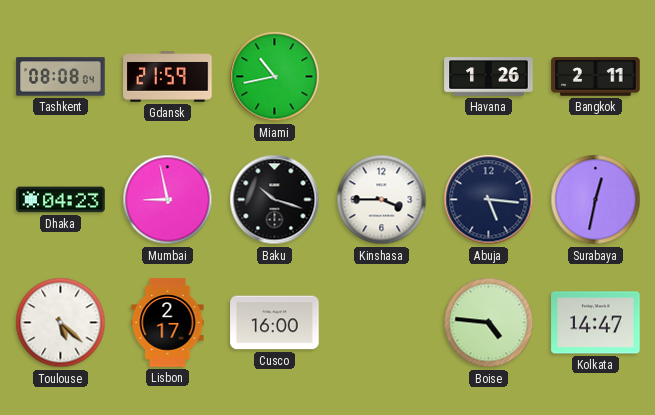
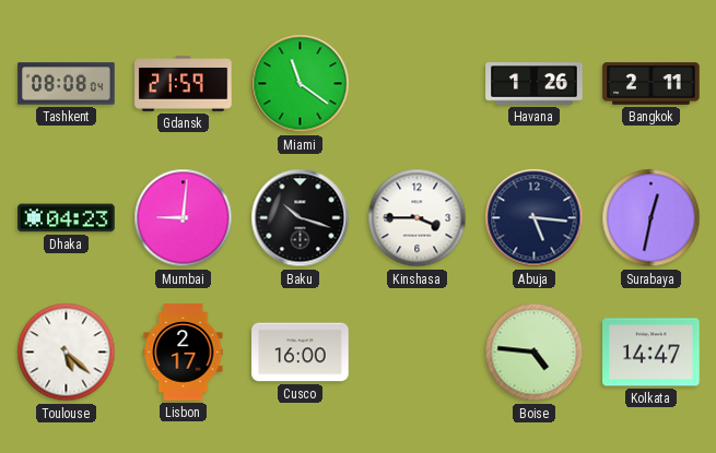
Miami: 10:43 -> 11:21 (301, 84)
Mumbai: 8:58 -> 9:01 (184, 218)
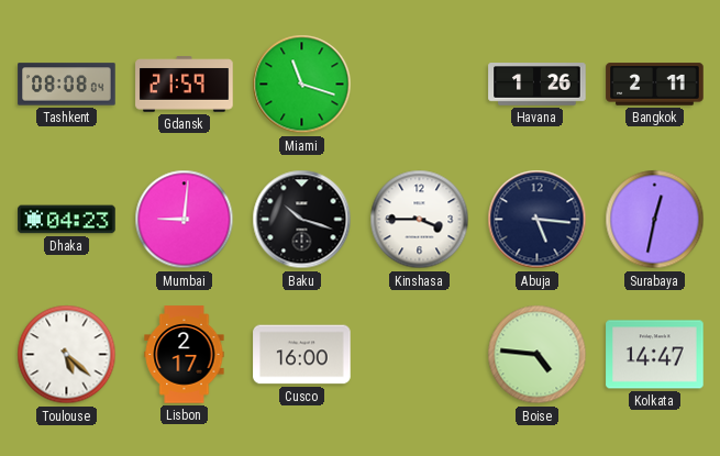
Miami: 11:21 -> 11:18 (302, 85)
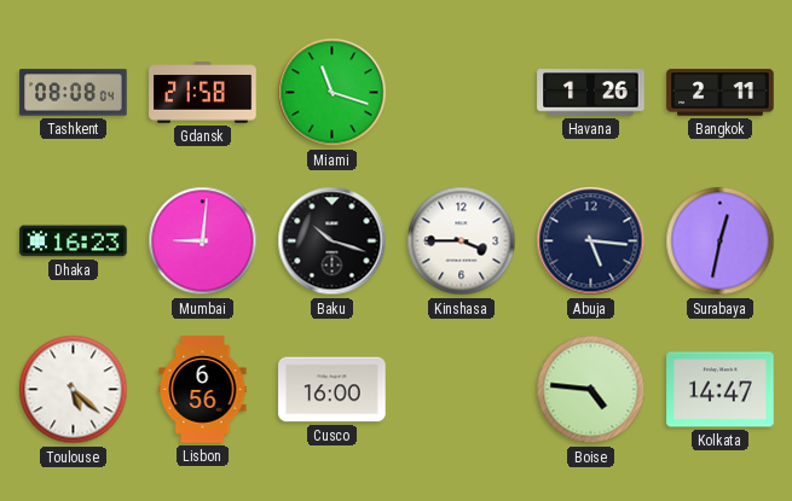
Gdansk: 21:59 -> 21:58 (203, 93)
Dhaka: 04:23 -> 16:23 (74, 241)
Lisbon: 2:17 -> 6:56 (203, 390)
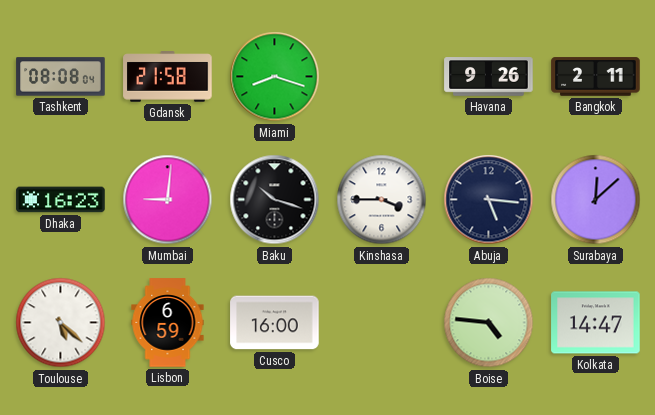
Miami: 11:18 -> 8:18 (275, 77)
Havana: 1:26 -> 9:26 (489, 77)
Surabaya: 12:32 -> 12:08 (596, 200)
Lisbon: 6:56 -> 6:59 (168, 323)
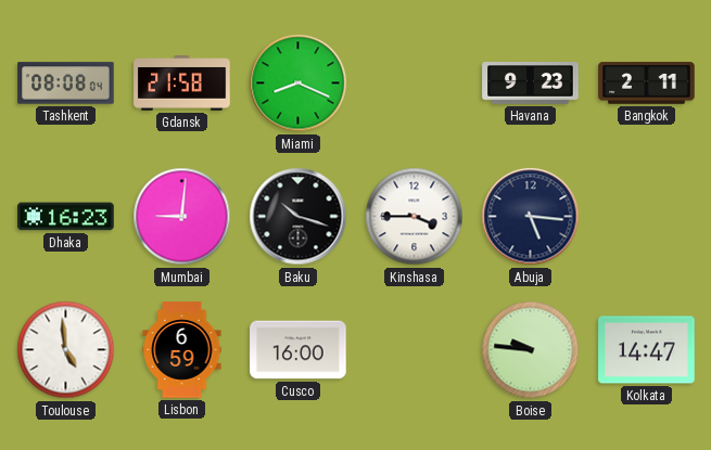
Miami: 8:18 -> 8:19 (299, 83)
Havana: 9:26 -> 9:23 (531, 83)
Surabaya: 12:08 -> none (596, 200)
Toulouse: 5:22 -> 4:59 (66, 350)
Boise: 4:46 -> 9:46 (531, 350)
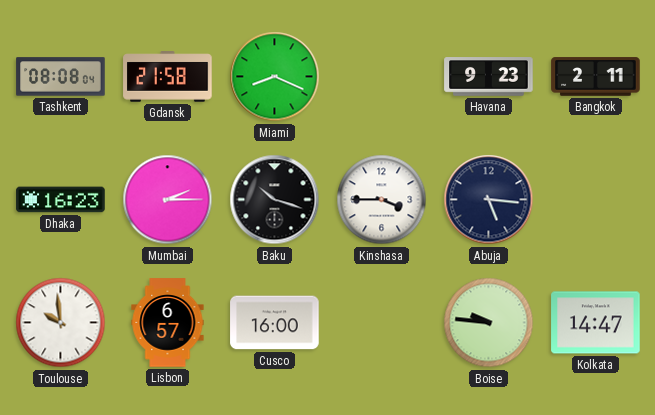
Mumbai: 9:01 -> 2:15 (168, 200)
Toulouse: 4:59 -> 9:59 (61, 323)
Lisbon: 6:59 -> 6:57 (168, 323)
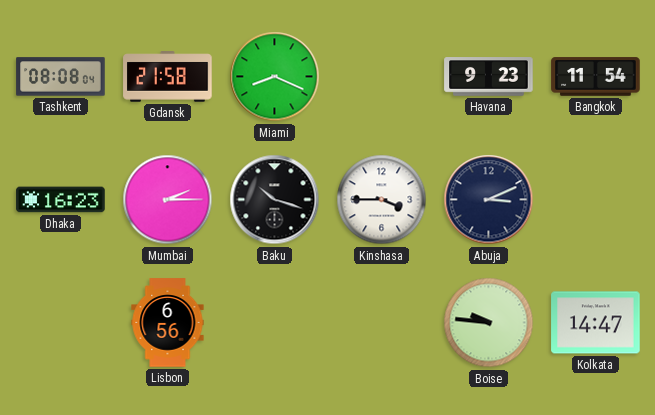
Bangkok: 2:11 -> 11:54 (596, 77)
Abuja: 5:16 -> 3:11 (489, 200)
Toulouse: 9:59 -> none (61, 323)
Lisbon: 6:57 -> 6:56 (168, 323)
Cusco: 16:00 -> none (275, 323)
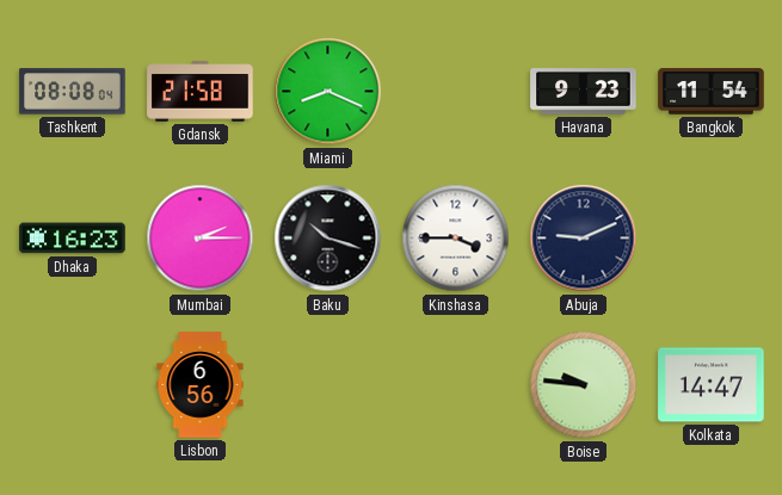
Abuja: 3:11 -> 9:11 (584, 239)
